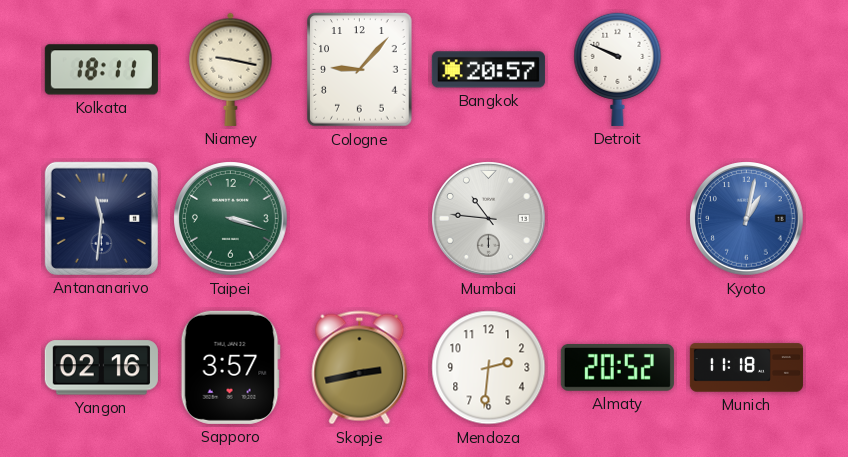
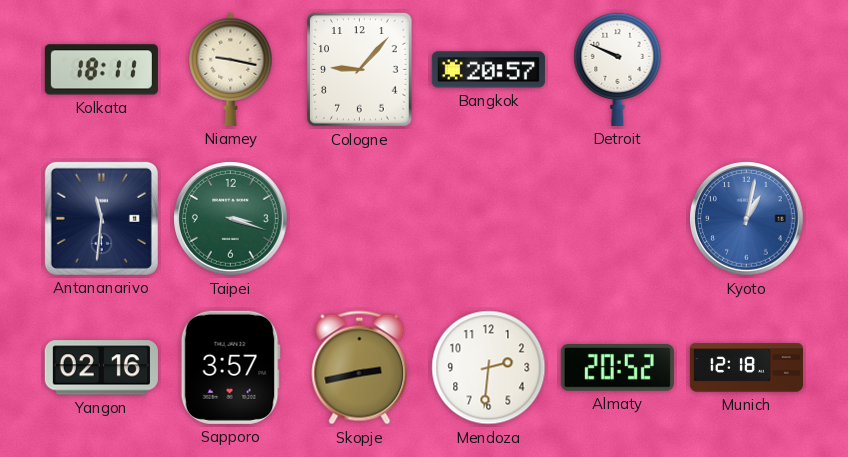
Mumbai: 10:46 -> none (489, 219)
Munich: 11:18 -> 12:18 (746, 368)
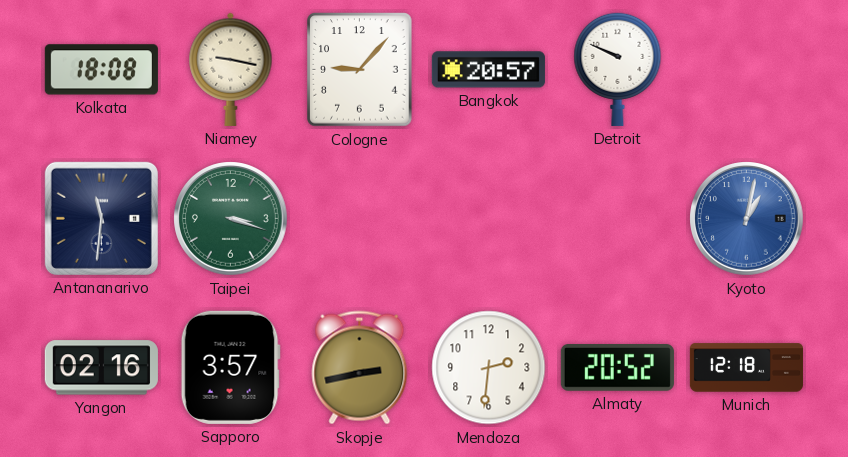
Kolkata: 18:11 -> 18:08 (101, 70)
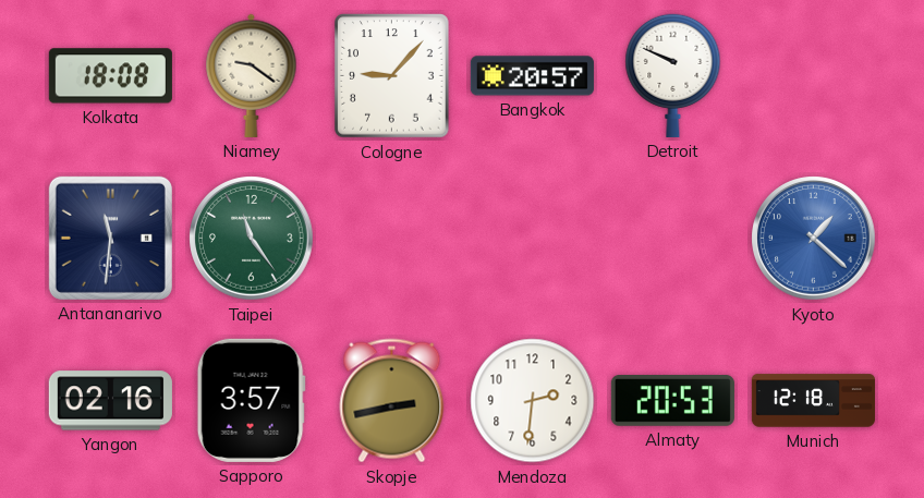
Niamey: 9:17 -> 9:21 (252, 75)
Taipei: 3:18 -> 11:24 (252, 239)
Kyoto: 1:02 -> 1:22 (814, 239)
Almaty: 20:52 -> 20:53 (672, 401)
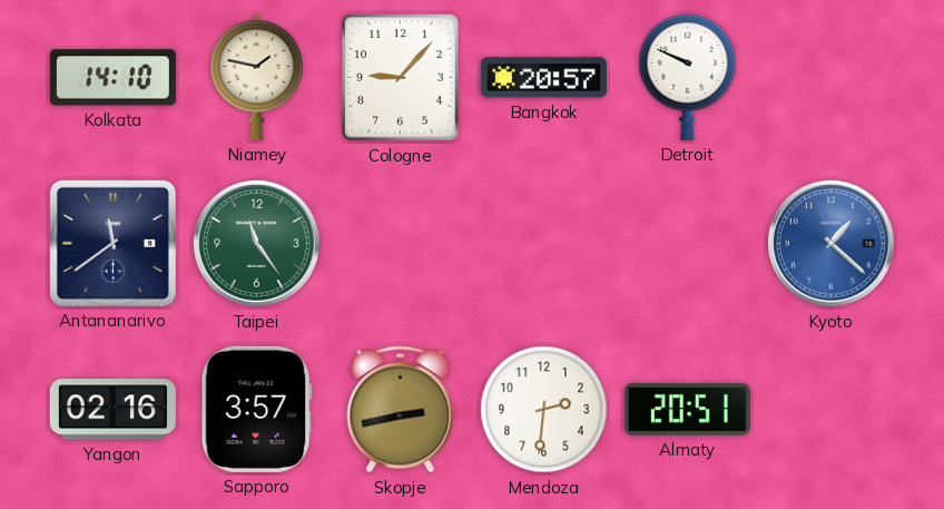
Kolkata: 18:08 -> 14:10 (112, 78)
Niamey: 9:21 -> 1:47 (257, 77)
Antananarivo: 11:31 -> 11:39 (112, 243)
Almaty: 20:53 -> 20:51 (687, 410)
Munich: 12:18 -> none (813, 401)
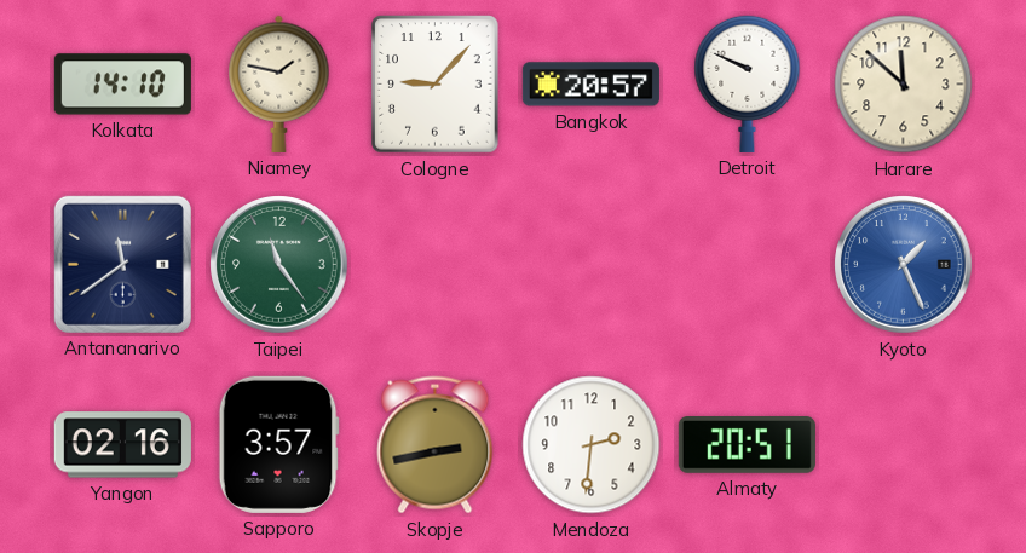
Harare: none -> 11:52 (904, 85)
Kyoto: 1:22 -> 1:26 (904, 265)
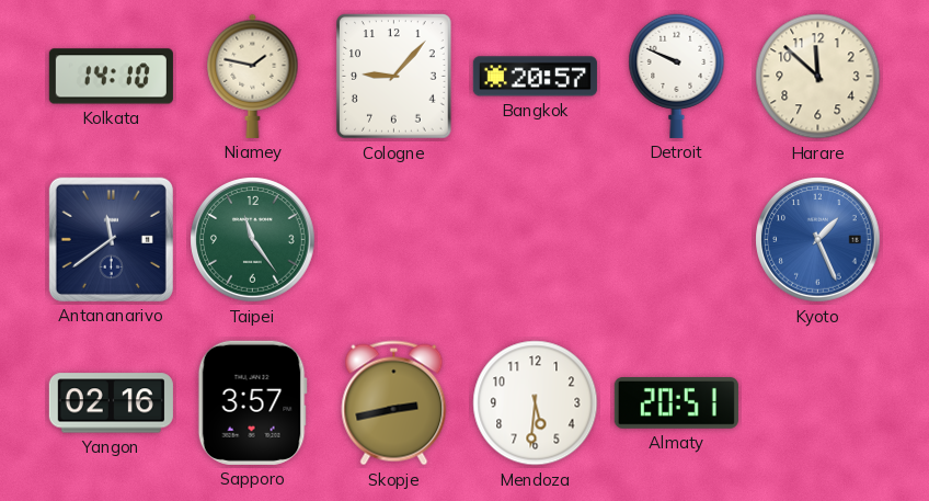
Mendoza: 2:31 -> 5:31 (536, 403)
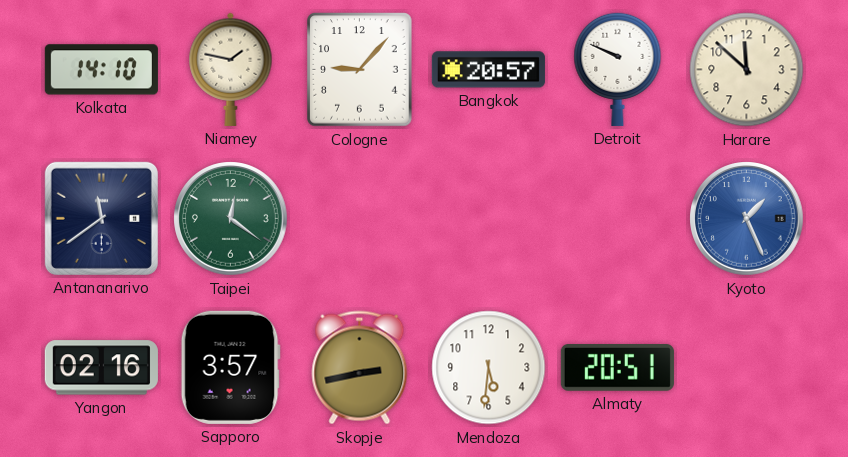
Taipei: 11:24 -> 12:21 (231, 219)
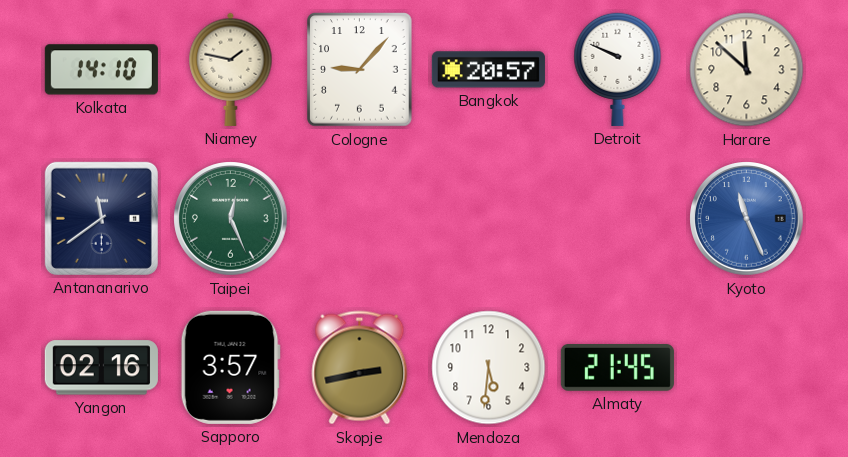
Taipei: 12:21 -> 12:26 (231, 219)
Kyoto: 1:26 -> 11:26 (747, 219)
Almaty: 20:51 -> 21:45 (617, 368)
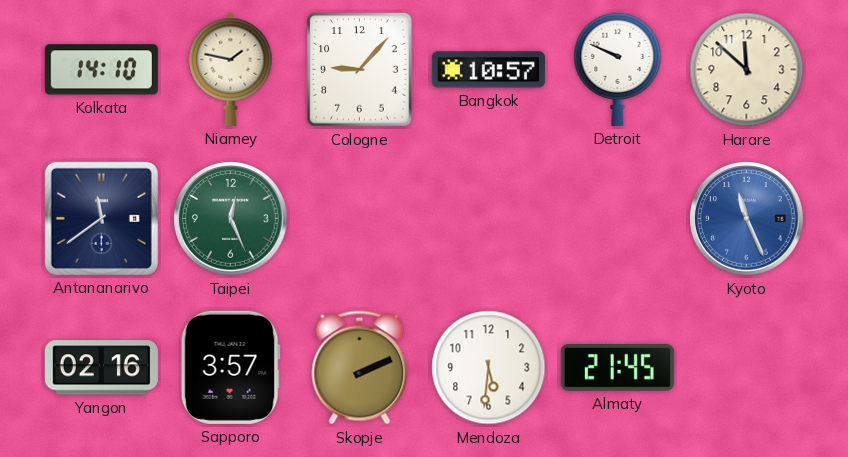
Bangkok: 20:57 -> 10:57 (488, 70)
Skopje: 2:43 -> 2:11 (360, 368)
